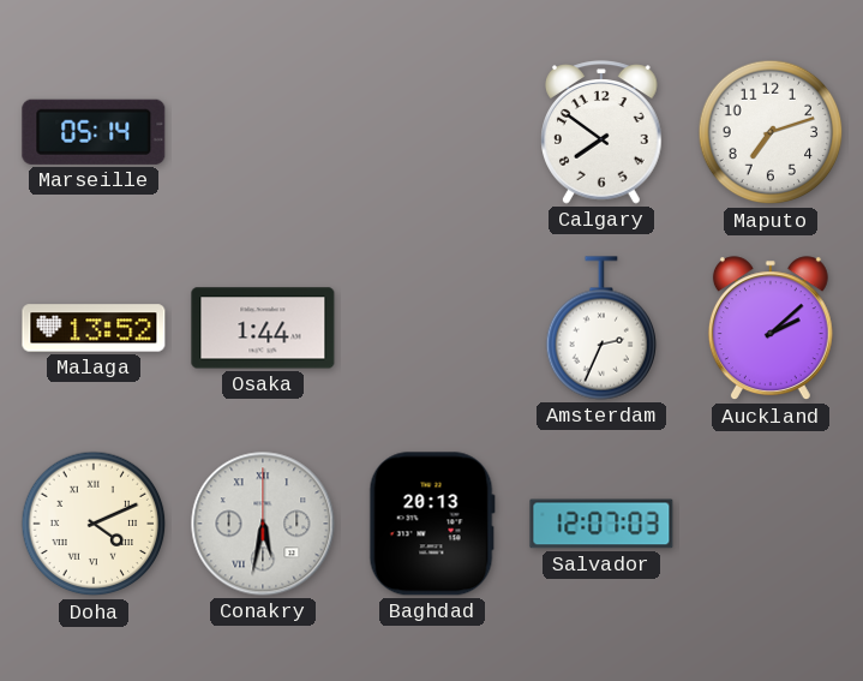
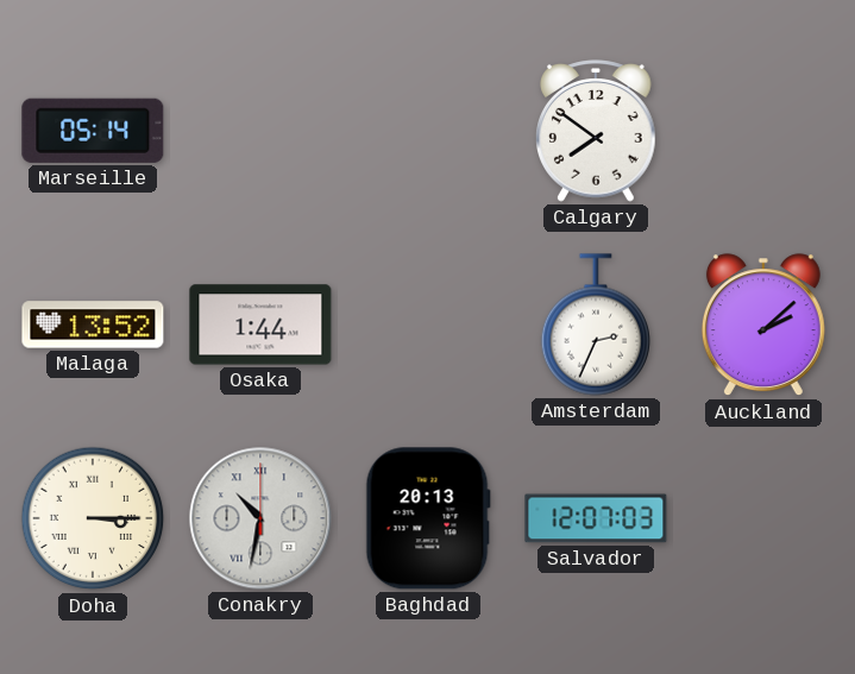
Maputo: 7:12 -> none (771, 132)
Doha: 4:11 -> 3:15 (93, 518)
Conakry: 5:32 -> 10:32 (260, 518)
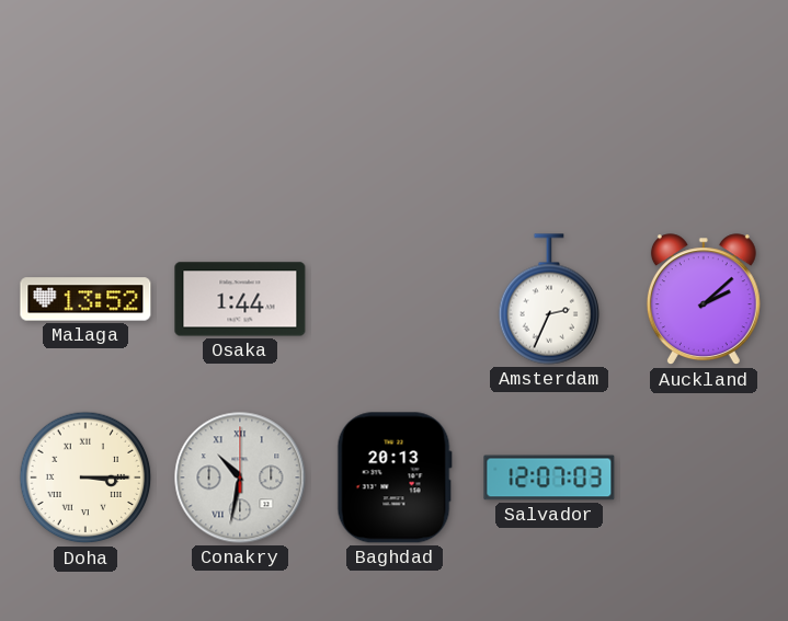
Marseille: 05:14 -> none (93, 131)
Calgary: 7:51 -> none (597, 131)
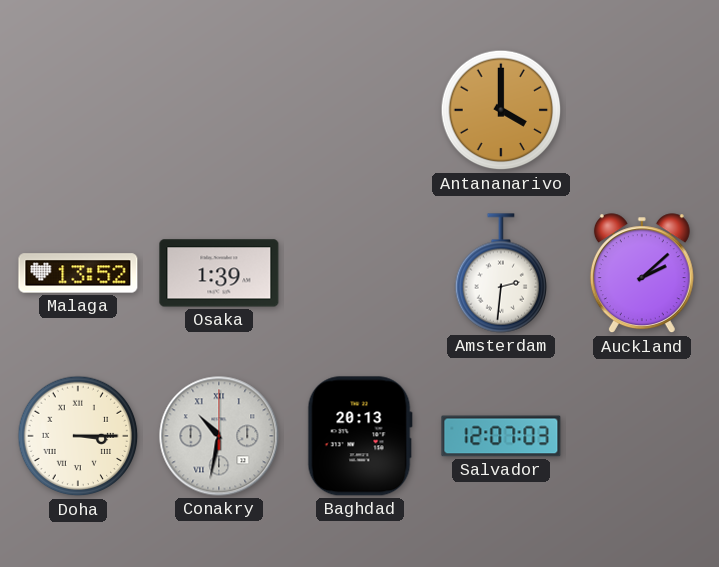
Antananarivo: none -> 4:00 (501, 110)
Osaka: 1:44 -> 1:39 (219, 273)
Amsterdam: 2:34 -> 2:31 (501, 273)
